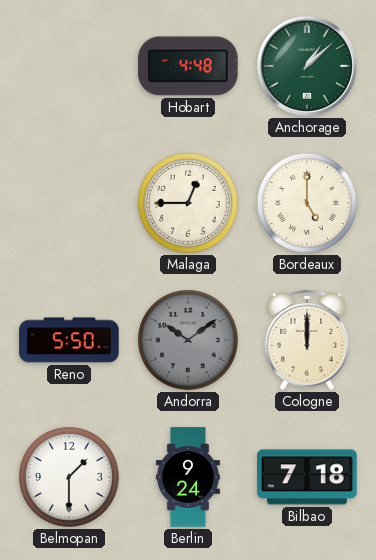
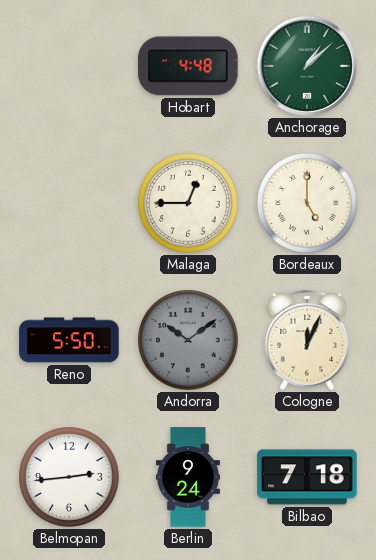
Cologne: 12:00 -> 12:04 (307, 340)
Belmopan: 1:30 -> 2:44 (70, 478)
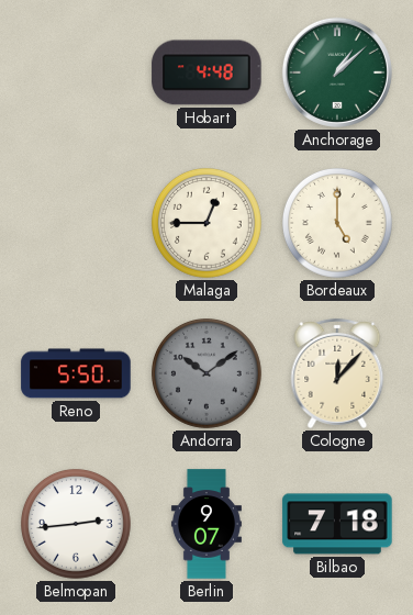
Cologne: 12:04 -> 12:07 (337, 373)
Berlin: 9:24 -> 9:07 (206, 524)
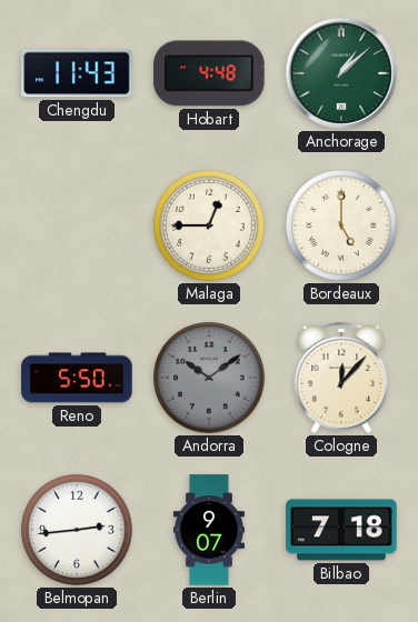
Chengdu: none -> 11:43 (77, 73)
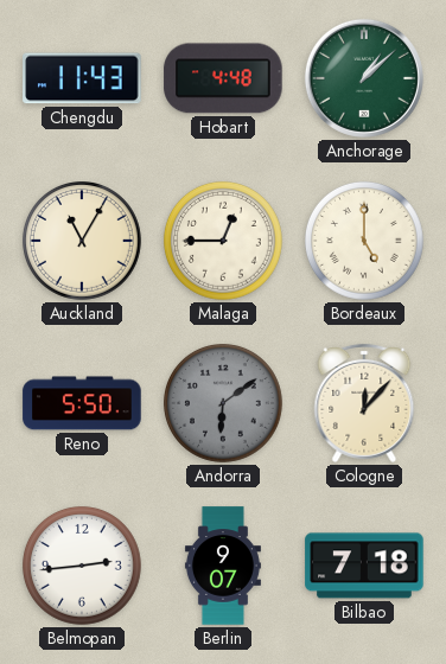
Auckland: none -> 11:05 (83, 242)
Andorra: 10:09 -> 6:09 (224, 404)
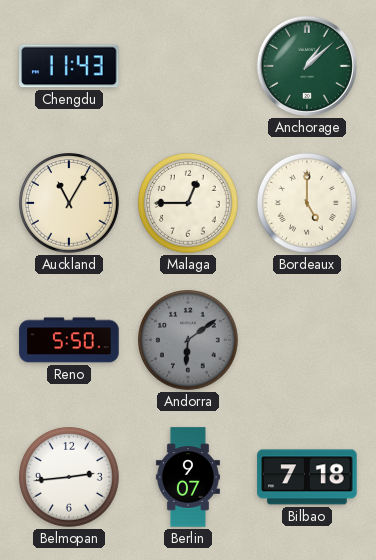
Hobart: 4:48 -> none (223, 78)
Cologne: 12:07 -> none (364, 403)
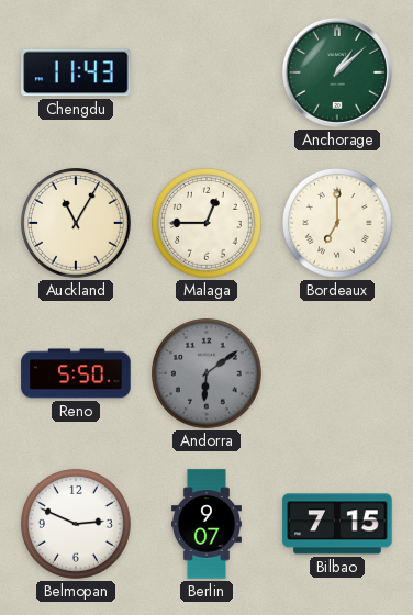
Bordeaux: 5:00 -> 7:00 (338, 224)
Belmopan: 2:44 -> 2:49 (77, 525)
Bilbao: 7:18 -> 7:15 (337, 524)
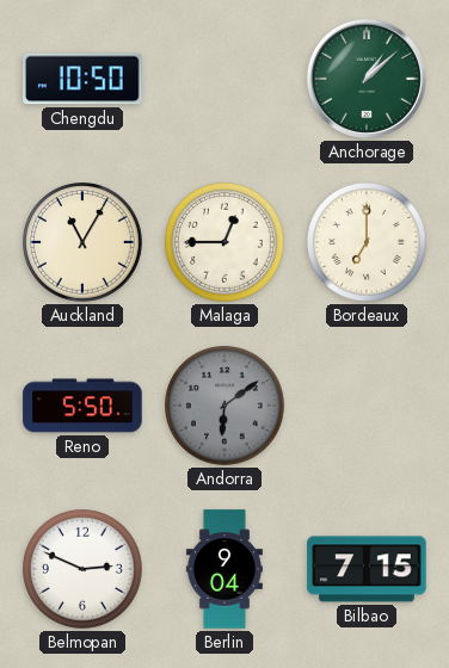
Chengdu: 11:43 -> 10:50 (82, 79)
Berlin: 9:07 -> 9:04 (224, 569)
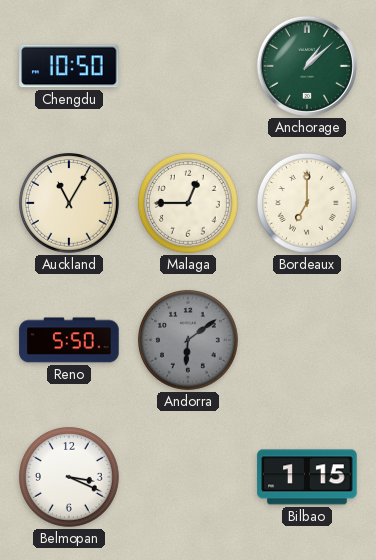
Belmopan: 2:49 -> 3:19 (70, 478)
Berlin: 9:04 -> none (224, 569)
Bilbao: 7:15 -> 1:15 (307, 477)
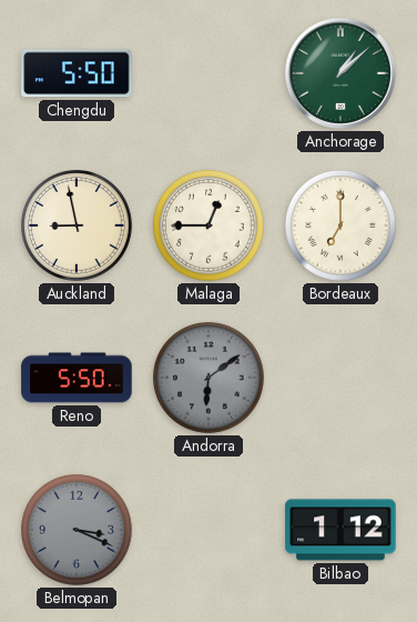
Chengdu: 10:50 -> 5:50 (77, 73)
Auckland: 11:05 -> 8:58 (78, 227)
Belmopan dial: white -> grey (78, 531)
Bilbao: 1:15 -> 1:12 (340, 530)
